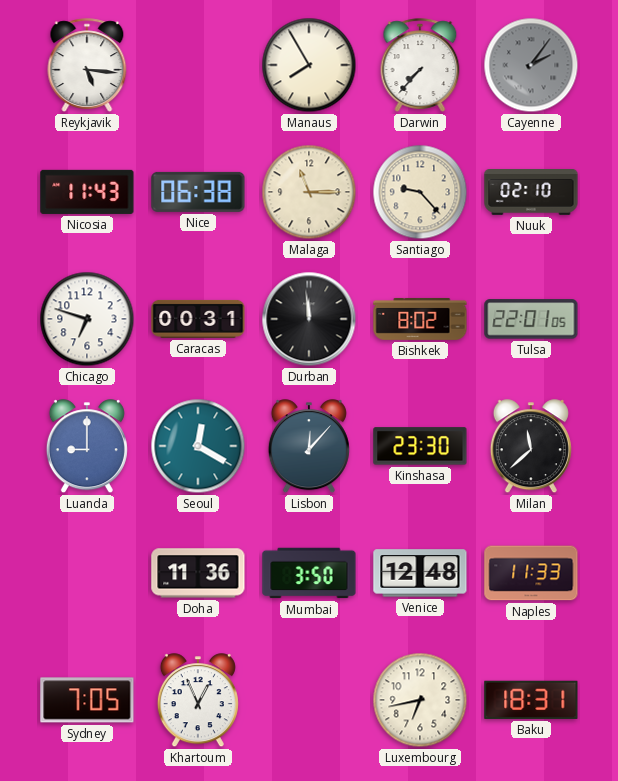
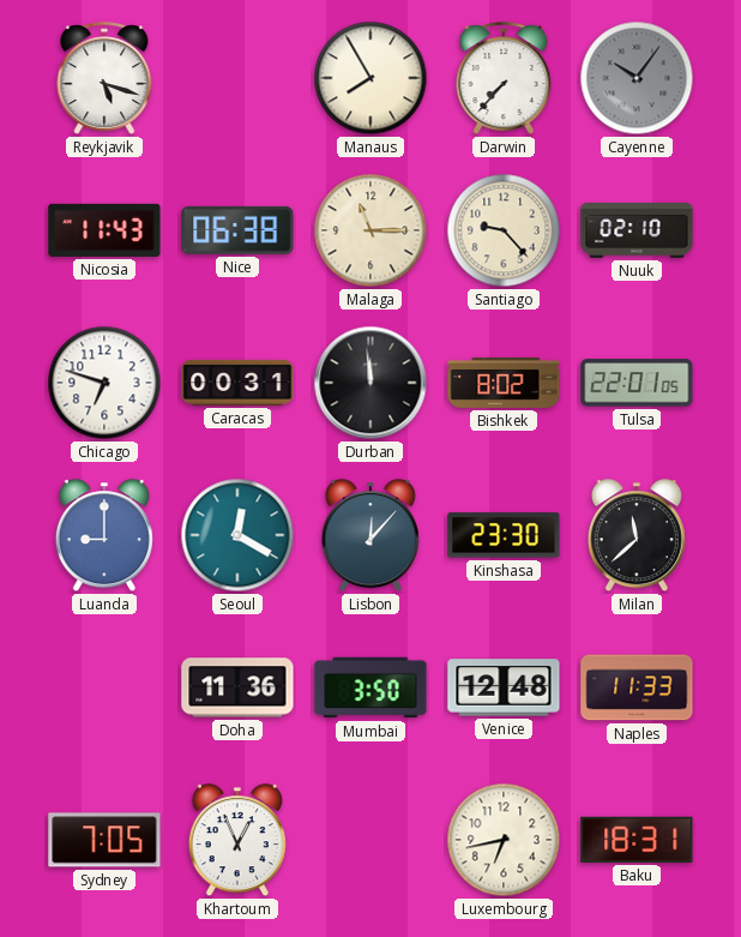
Reykjavik: 5:16 -> 5:18 (104, 78)
Cayenne: 2:06 -> 10:06 (637, 78)
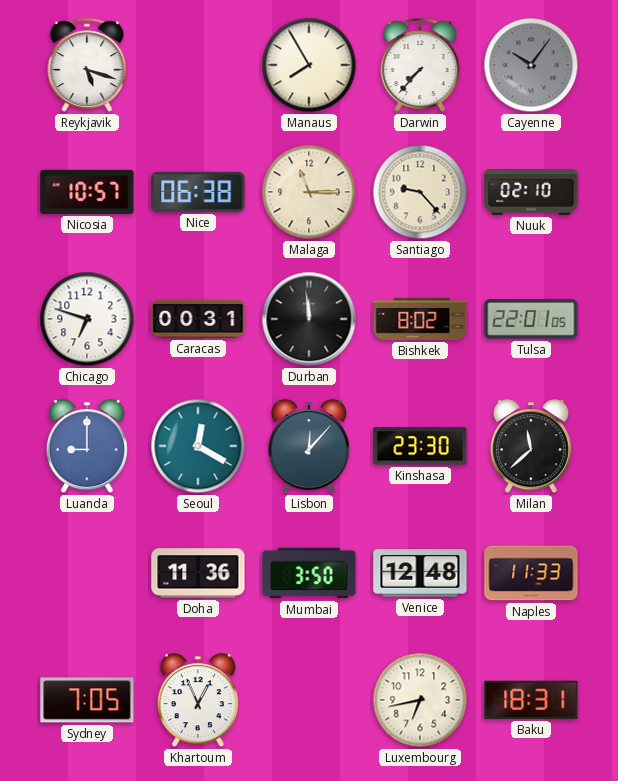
Nicosia: 11:43 -> 10:57 (87, 192)
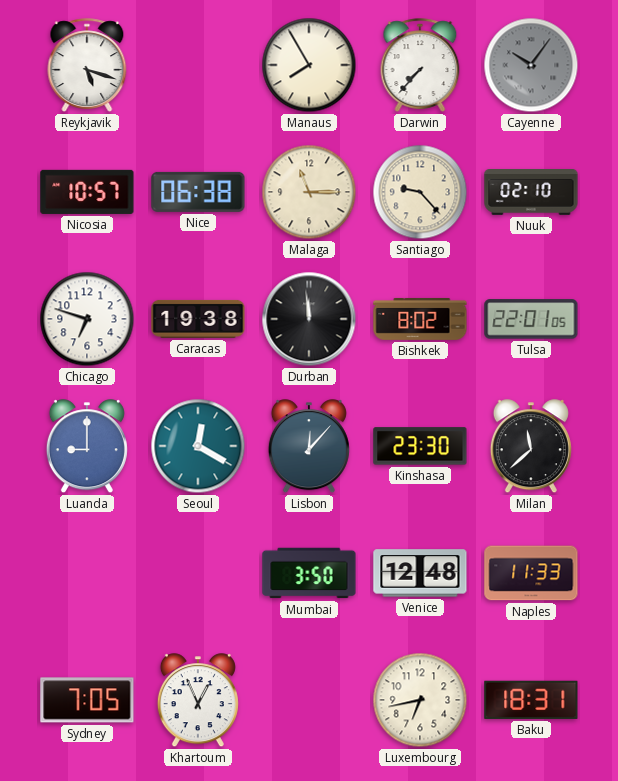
Caracas: 00:31 -> 19:38 (198, 319)
Doha: 11:36 -> none (198, 573)
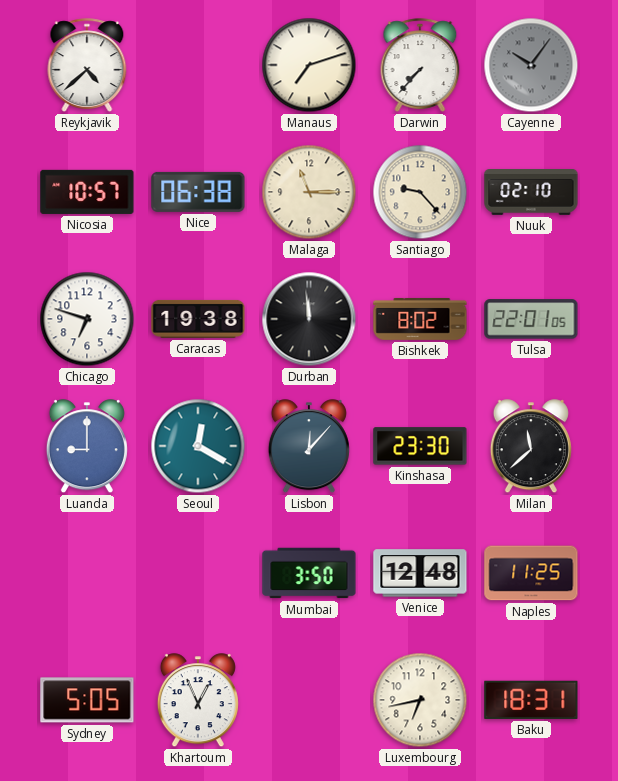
Reykjavik: 5:18 -> 4:38 (87, 65)
Manaus: 7:55 -> 7:12 (309, 65)
Naples: 11:33 -> 11:25 (531, 573)
Sydney: 7:05 -> 5:05 (87, 700)
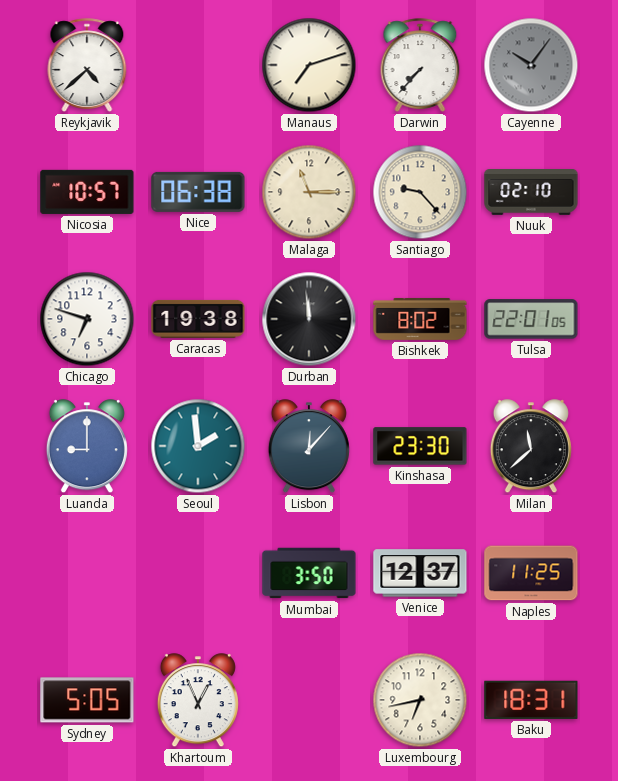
Seoul: 12:20 -> 1:59 (198, 446)
Venice: 12:48 -> 12:37 (420, 573)
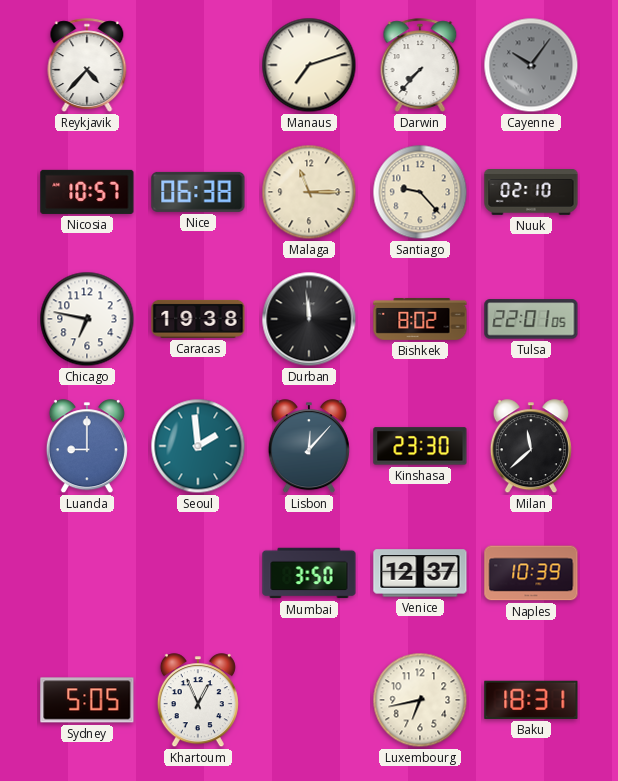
Reykjavik: 4:38 -> 4:37 (87, 65)
Chicago: 6:48 -> 6:47 (87, 319)
Naples: 11:25 -> 10:39 (531, 573)
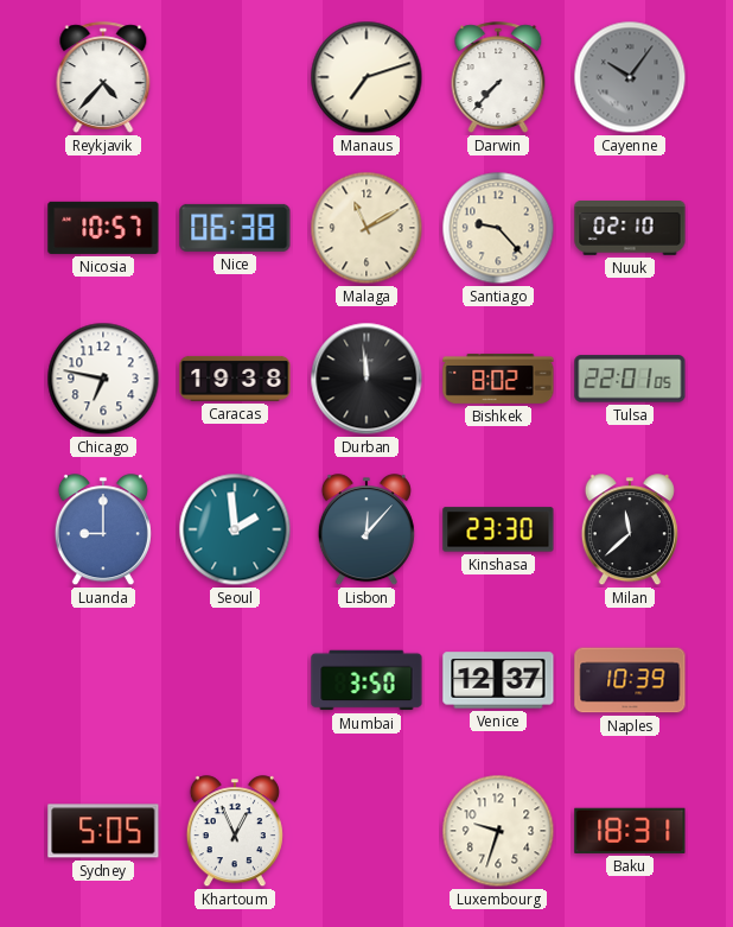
Malaga: 11:15 -> 11:10 (366, 228)
Luxembourg: 6:43 -> 9:33 (498, 831)
